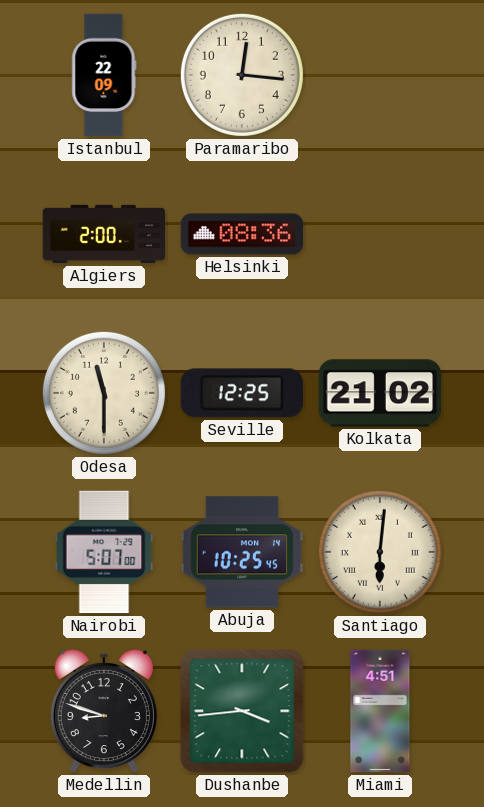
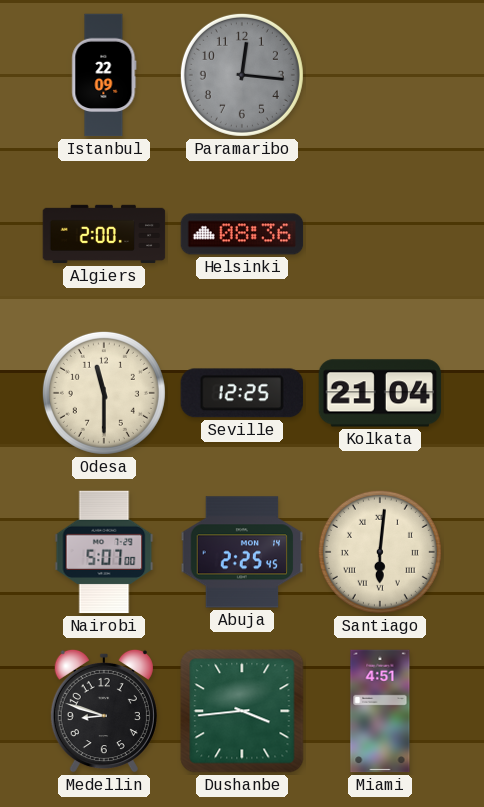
Paramaribo dial: cream -> grey (242, 75)
Kolkata: 21:02 -> 21:04 (380, 393)
Abuja: 10:25 -> 2:25 (242, 552)
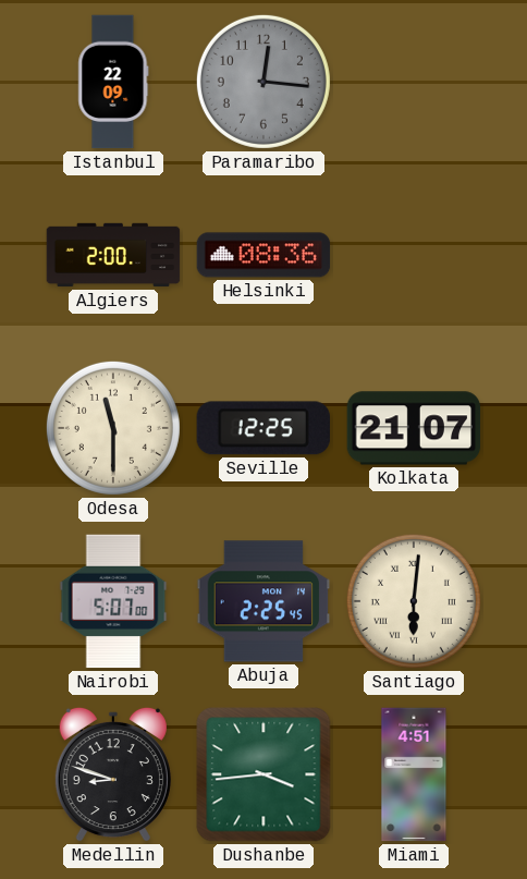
Kolkata: 21:04 -> 21:07 (414, 428)
